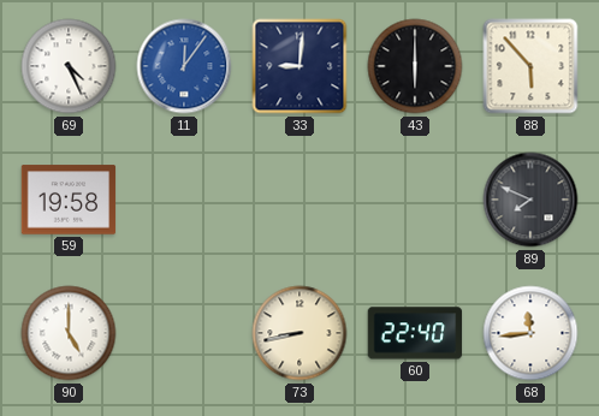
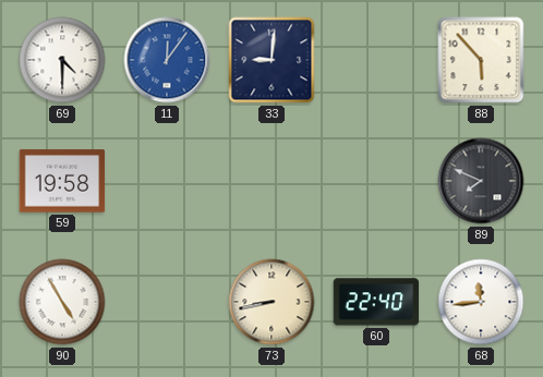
69: 4:26 -> 4:30 (62, 60)
43: 6:00 -> none (415, 66)
90: 5:00 -> 4:55 (62, 302)
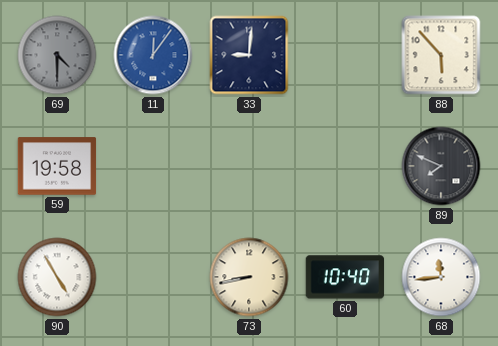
69 dial: white -> grey (57, 55)
60: 22:40 -> 10:40 (345, 277)
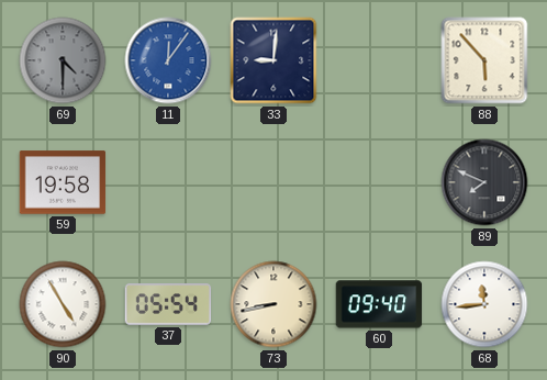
37: none -> 05:54 (168, 304)
60: 10:40 -> 09:40 (379, 304)
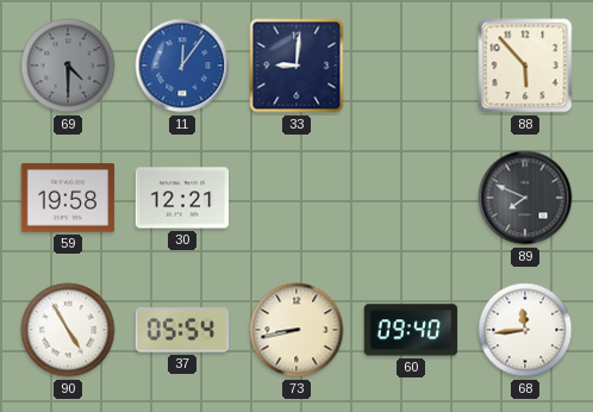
30: none -> 12:21 (182, 198)
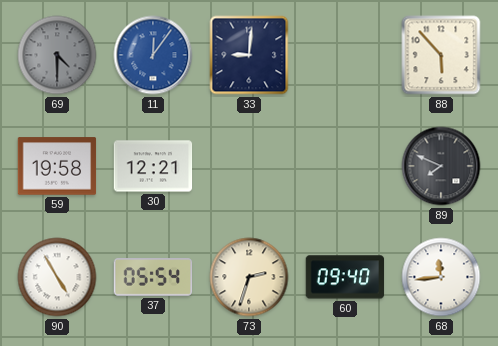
73: 8:43 -> 2:33 (249, 277)
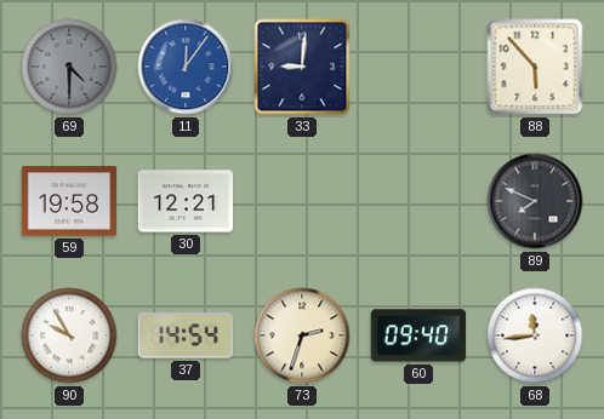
90: 4:55 -> 9:55 (69, 335)
37: 05:54 -> 14:54 (186, 335)
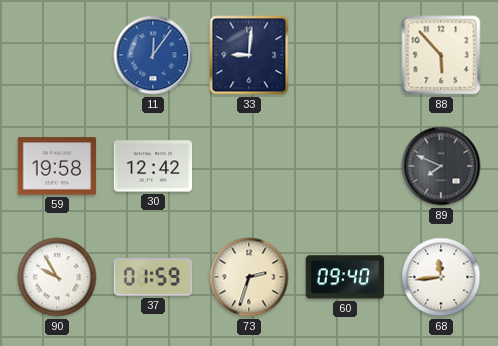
69: 4:30 -> none (69, 67)
30: 12:21 -> 12:42 (153, 166)
37: 14:54 -> 01:59 (153, 277)
